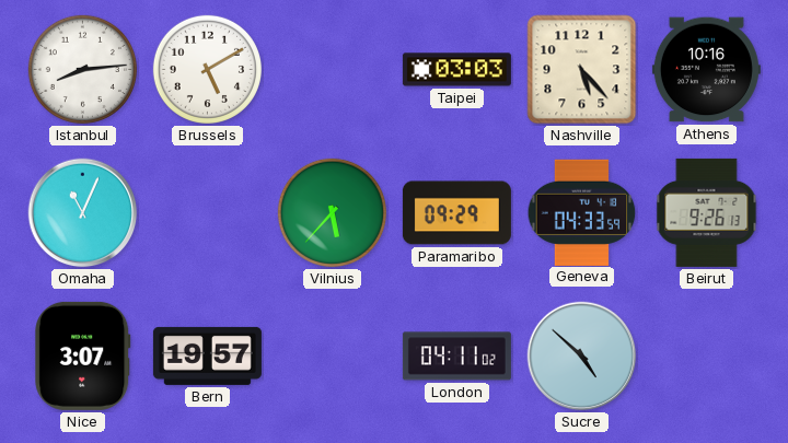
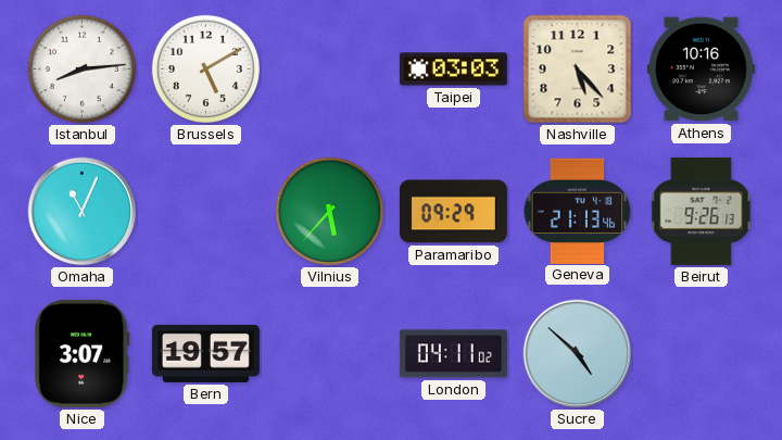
Geneva: 04:33 -> 21:13 (578, 211)
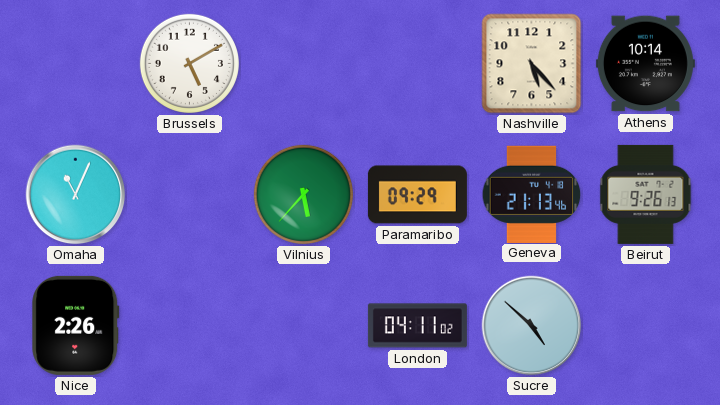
Istanbul: 8:14 -> none (81, 68)
Taipei: 03:03 -> none (453, 70)
Athens: 10:16 -> 10:14 (645, 64)
Nice: 3:07 -> 2:26 (76, 325)
Bern: 19:57 -> none (205, 353)
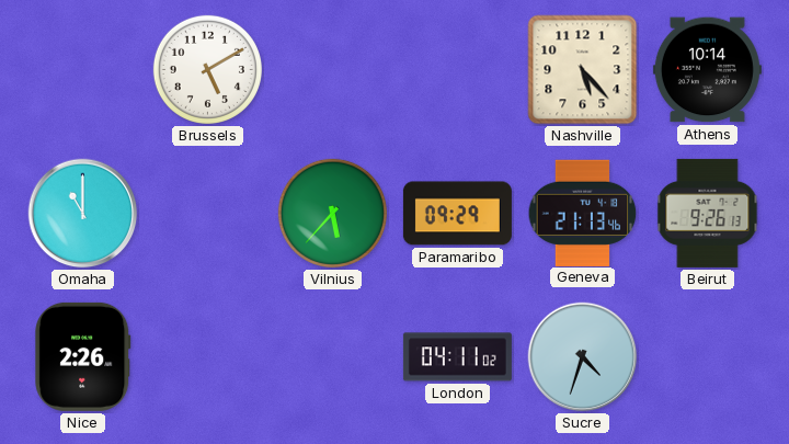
Omaha: 11:04 -> 11:00 (83, 214)
Sucre: 4:52 -> 4:33 (583, 357)
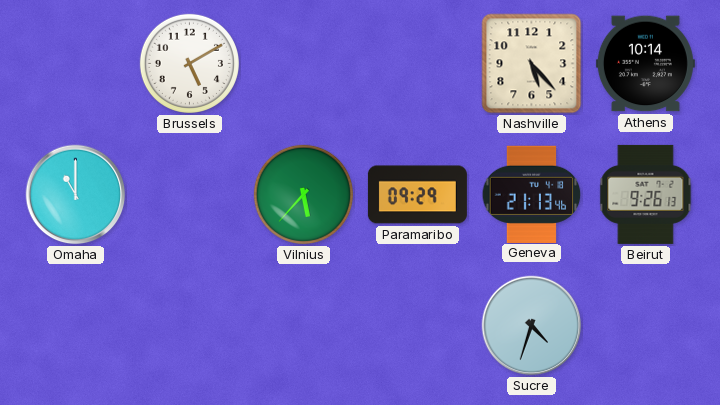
Nice: 2:26 -> none (83, 356)
London: 04:11 -> none (457, 357)
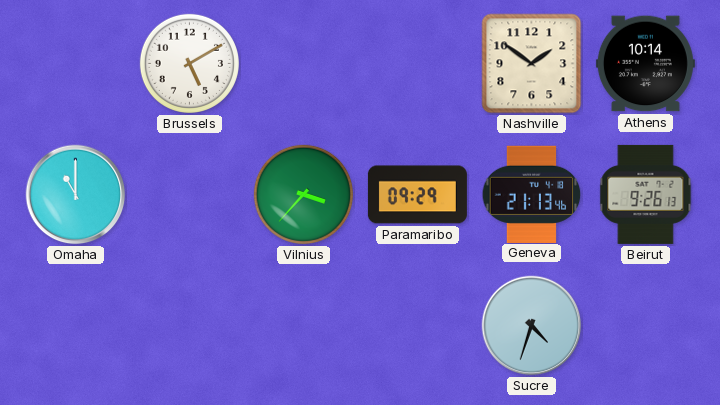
Nashville: 5:23 -> 1:51 (532, 64)
Vilnius: 5:37 -> 3:37 (303, 194)
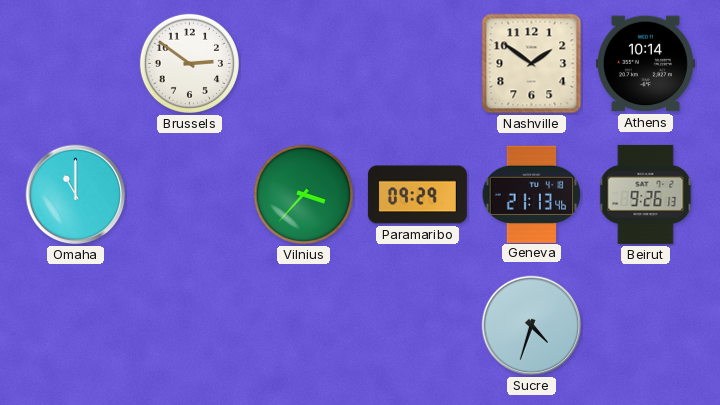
Brussels: 5:10 -> 2:51 (189, 63)
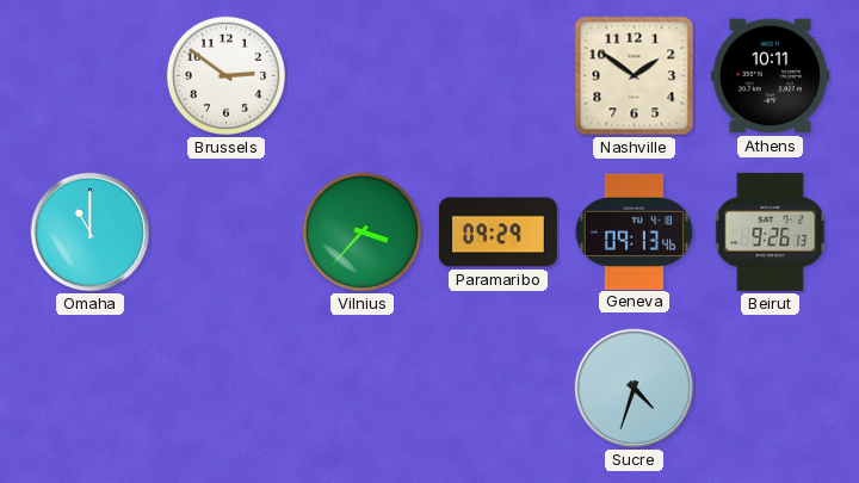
Athens: 10:14 -> 10:11 (770, 76)
Geneva: 21:13 -> 09:13 (635, 231)
